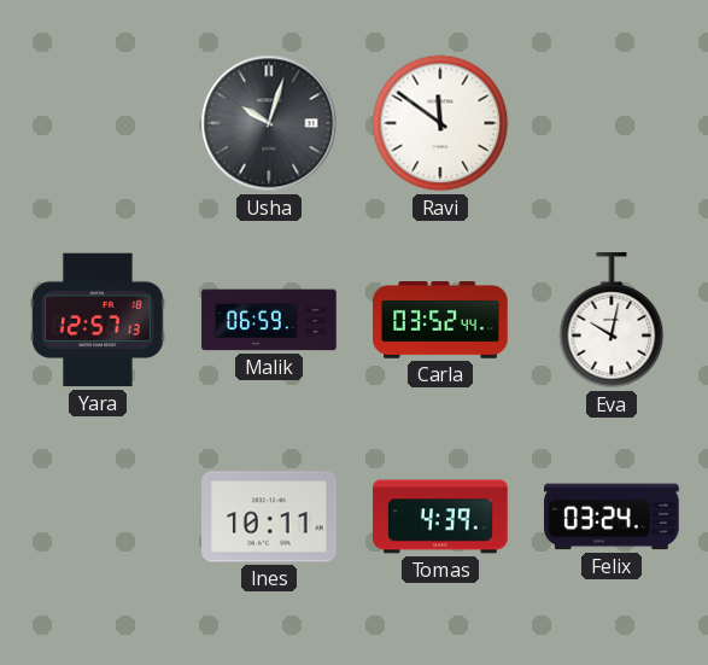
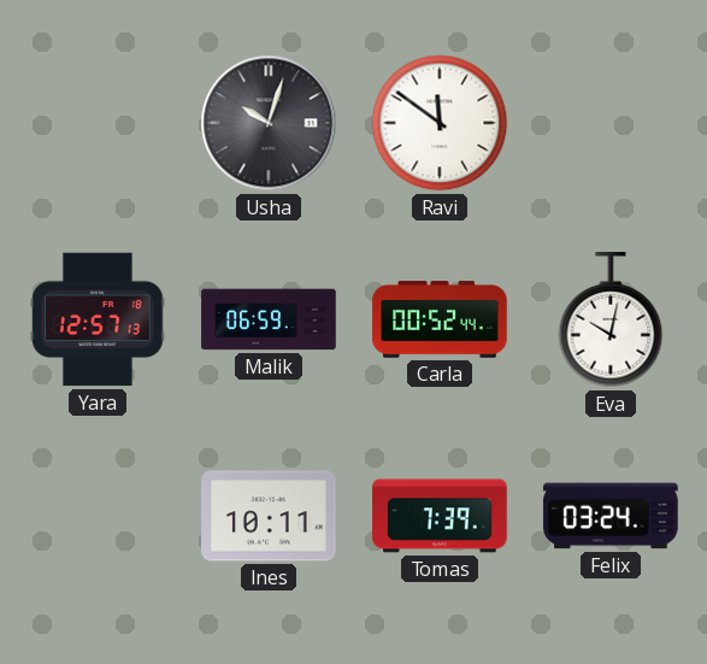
Carla: 03:52 -> 00:52 (440, 319)
Tomas: 4:39 -> 7:39 (440, 516)
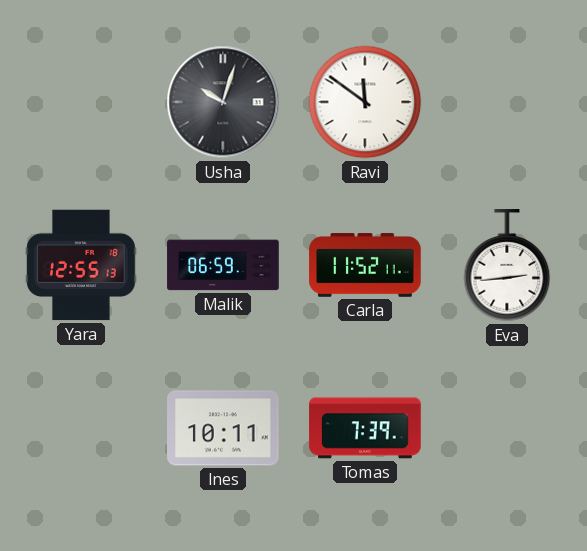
Yara: 12:57 -> 12:55 (81, 265)
Carla: 00:52 -> 11:52 (365, 265)
Eva: 10:02 -> 2:44 (507, 266)
Felix: 03:24 -> none (611, 516)
